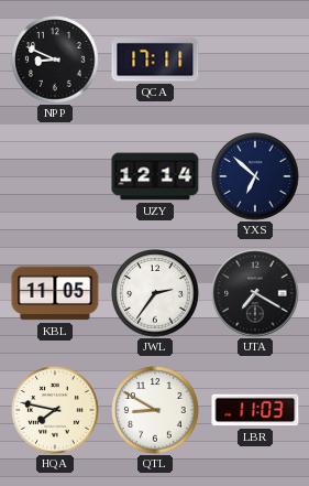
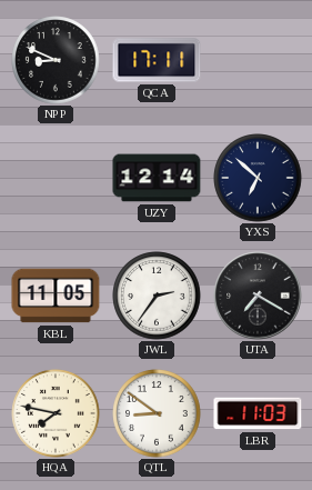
QTL: 8:50 -> 8:51 (157, 413)
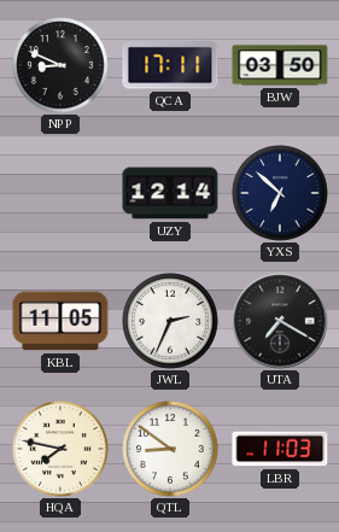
BJW: none -> 03:50 (280, 65)
JWL: 2:36 -> 2:34 (170, 321)
